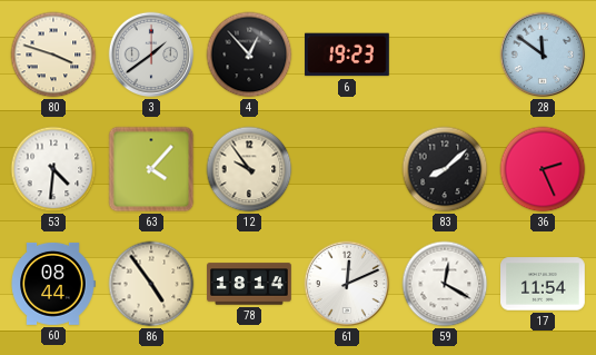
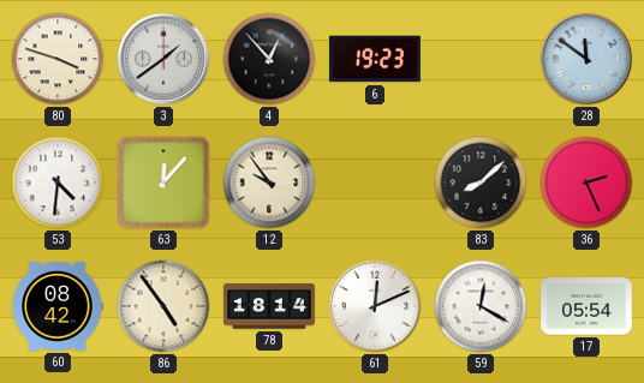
63: 4:07 -> 12:07 (163, 182)
60: 08:44 -> 08:42 (58, 306)
17: 11:54 -> 05:54 (588, 306)
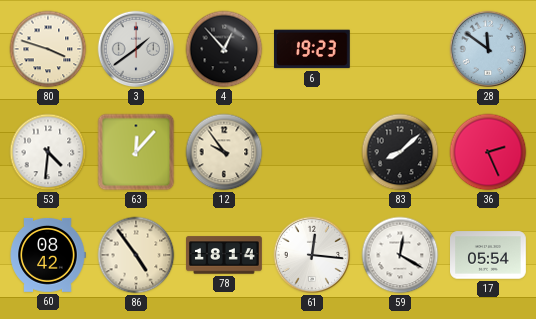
61: 12:11 -> 12:16 (312, 255)
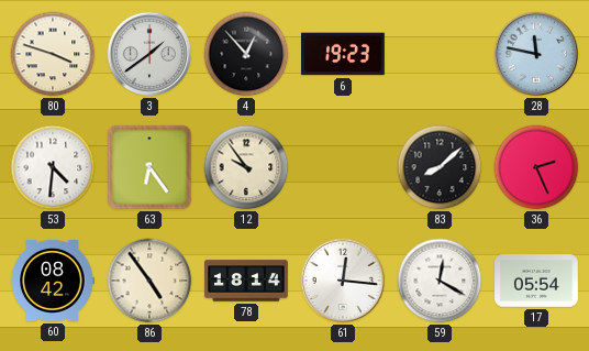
28: 11:51 -> 11:47 (536, 54)
63: 12:07 -> 6:24 (149, 167)
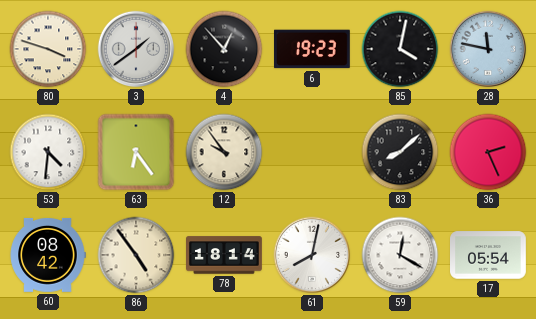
85: none -> 4:02 (400, 49)
61: 12:16 -> 8:02 (312, 255)
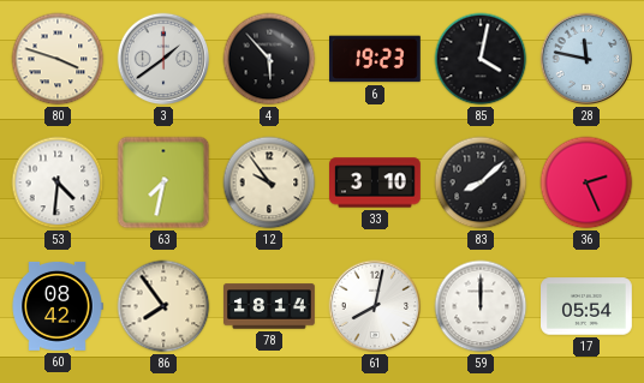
4: 12:53 -> 5:53 (269, 59)
63: 6:24 -> 7:32 (163, 182)
33: none -> 3:10 (376, 182)
86: 4:54 -> 7:54 (163, 306)
59: 12:20 -> 12:00 (481, 306)
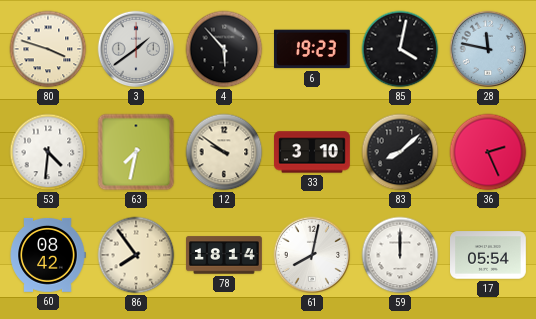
12: 9:54 -> 9:51 (224, 152)
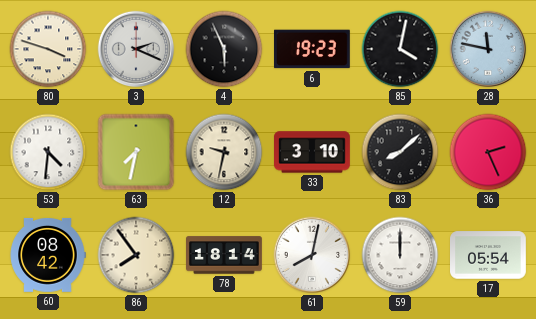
3: 1:39 -> 2:19 (136, 49)
4: 5:53 -> 5:56 (224, 49)
12: 9:51 -> 9:32 (224, 152)
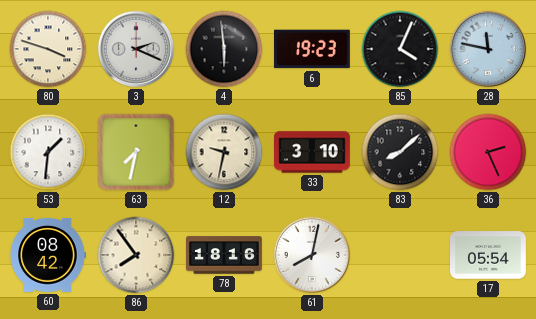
4: 5:56 -> 5:59 (224, 49)
85: 4:02 -> 4:04 (400, 49)
53: 4:31 -> 1:31 (48, 152)
78: 18:14 -> 18:16 (225, 255)
59: 12:00 -> none (400, 255)
